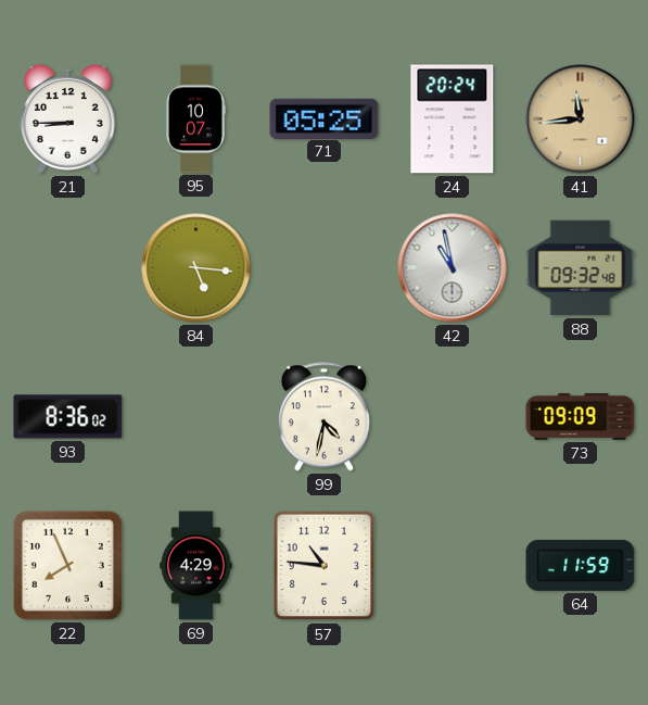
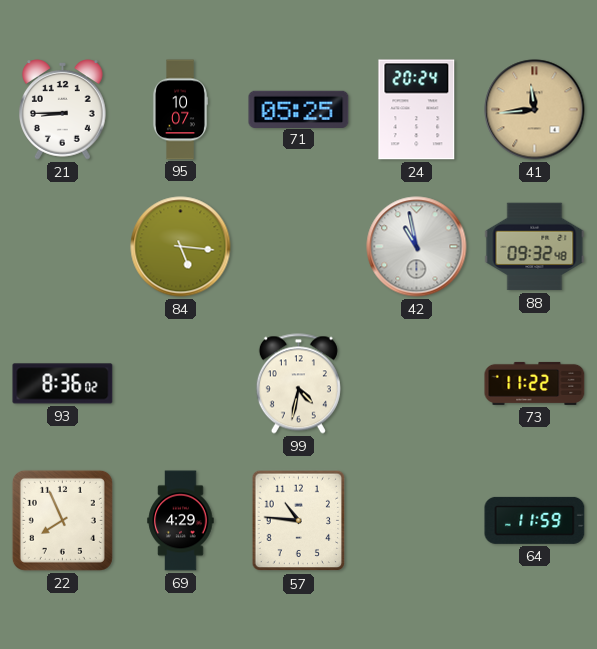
73: 09:09 -> 11:22 (535, 383)
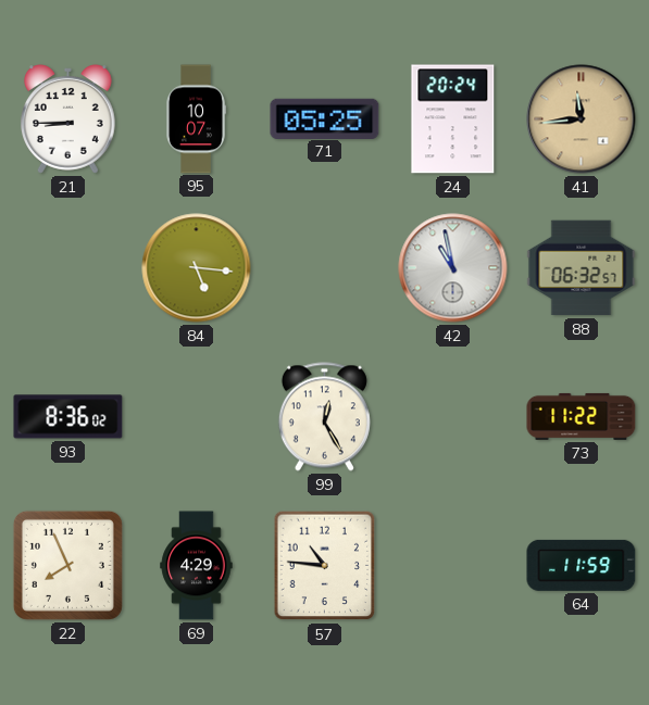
88: 09:32 -> 06:32 (582, 268)
99: 4:32 -> 12:25 (324, 417)
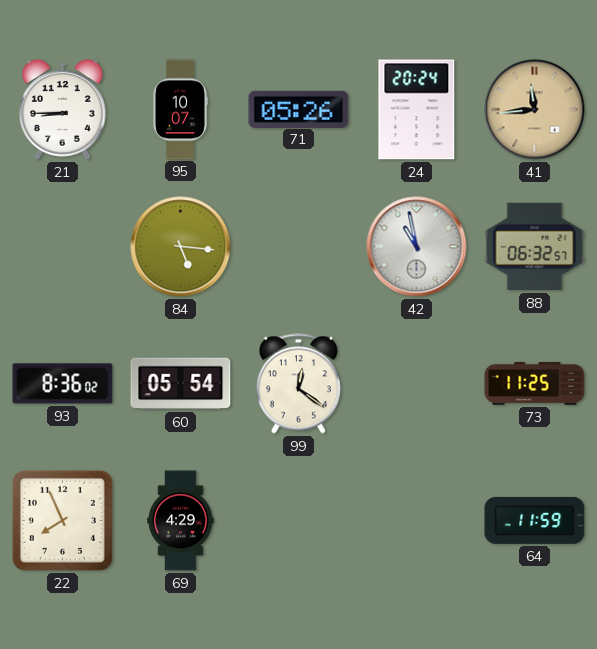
71: 05:25 -> 05:26 (299, 109)
60: none -> 05:54 (181, 384)
99: 12:25 -> 12:21 (298, 384)
73: 11:22 -> 11:25 (535, 383)
57: 10:46 -> none (325, 566)
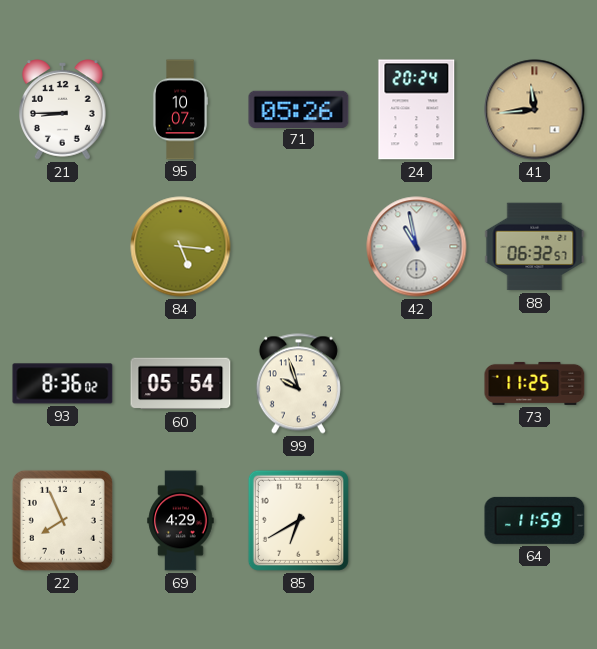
99: 12:21 -> 9:57 (298, 384)
85: none -> 6:40 (298, 520)
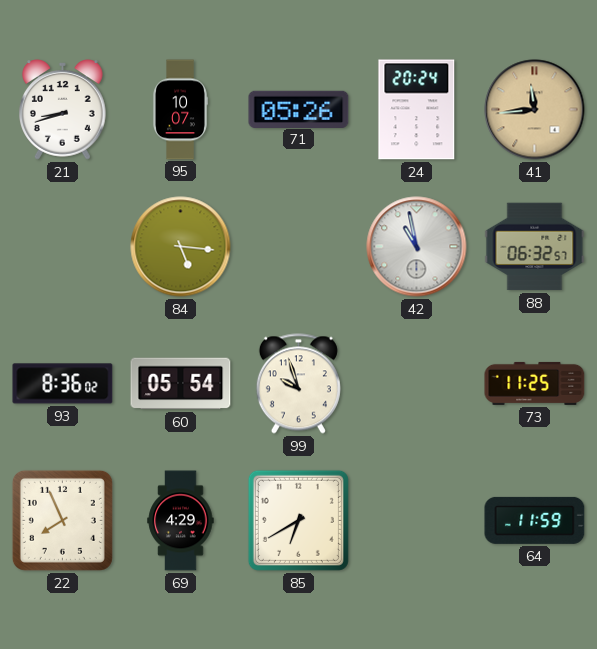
21: 8:45 -> 8:42 (63, 110)
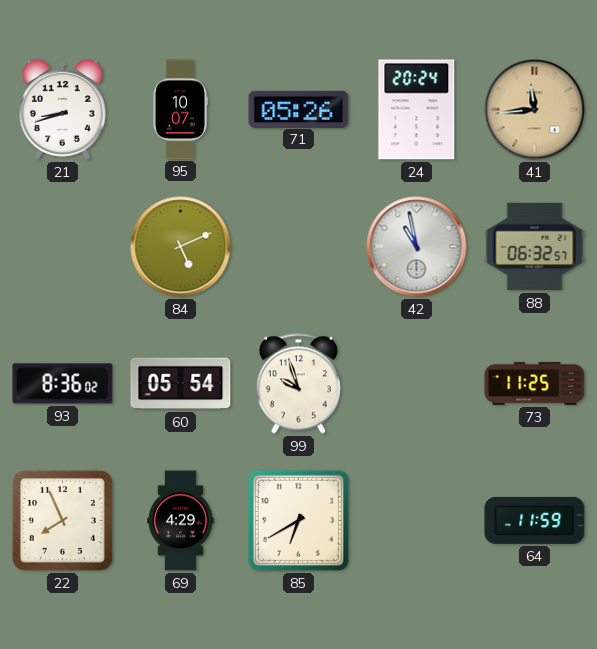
84: 5:16 -> 5:11 (181, 247)
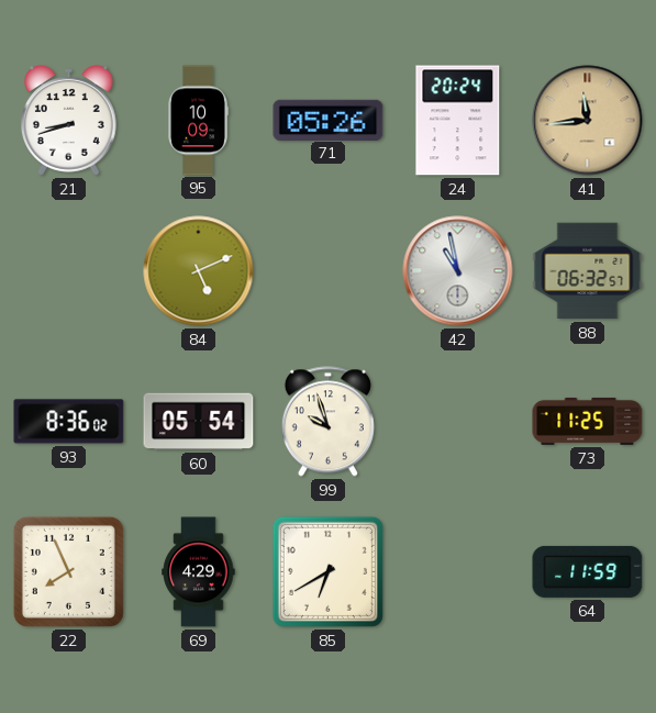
95: 10:07 -> 10:09 (199, 121)
